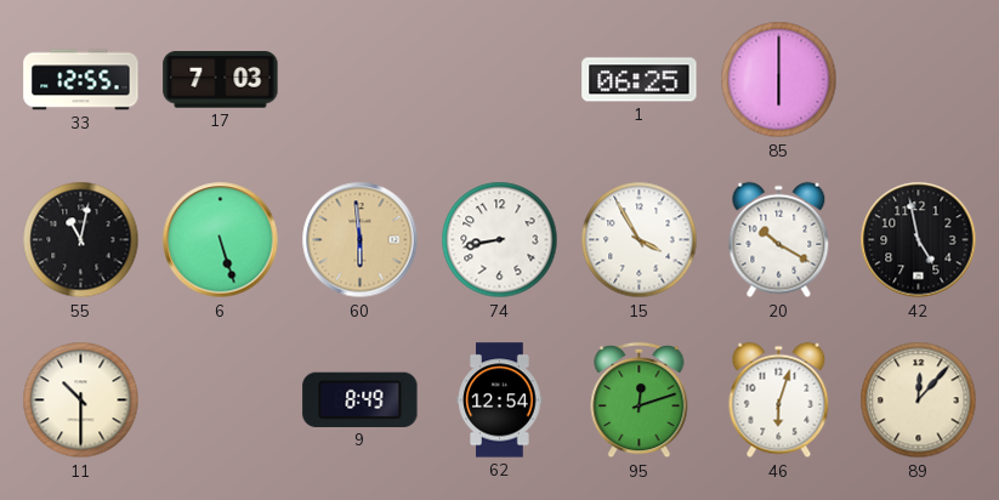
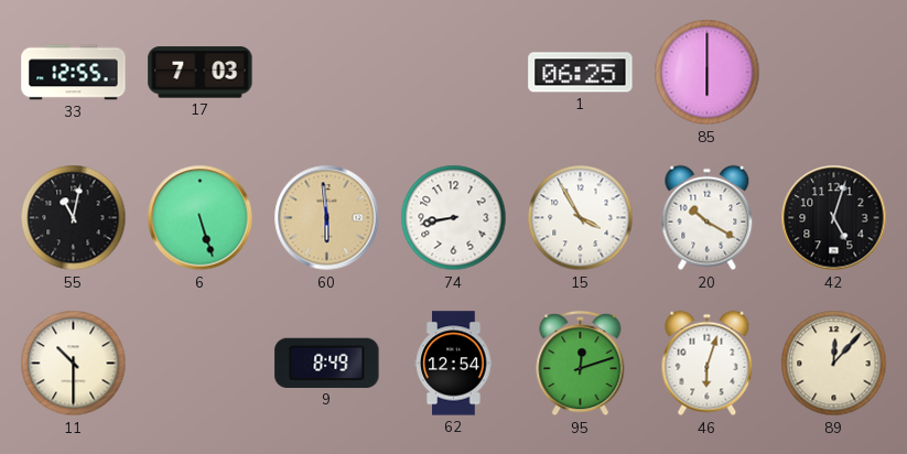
42: 4:58 -> 5:03 (834, 218)
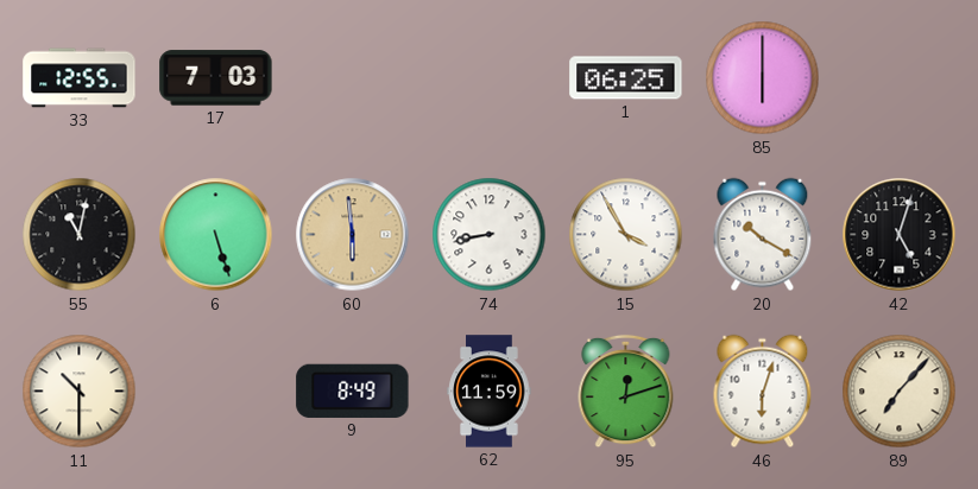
62: 12:54 -> 11:59 (490, 392)
89: 12:07 -> 7:07 (900, 392)
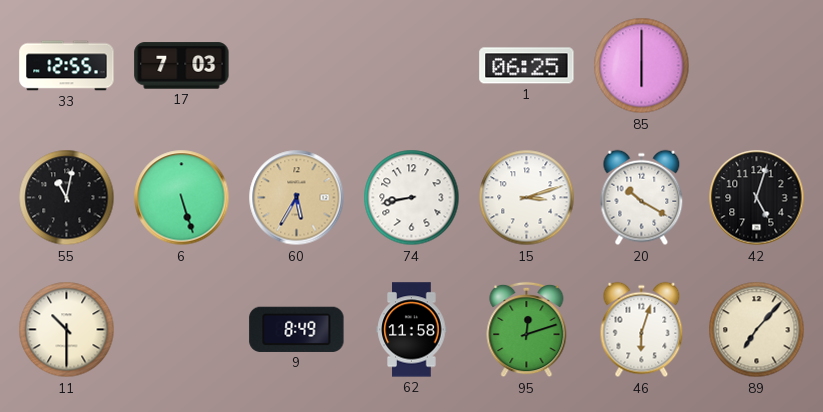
60: 5:59 -> 5:35 (297, 198)
15: 3:55 -> 3:12 (527, 198)
62: 11:59 -> 11:58 (412, 330)
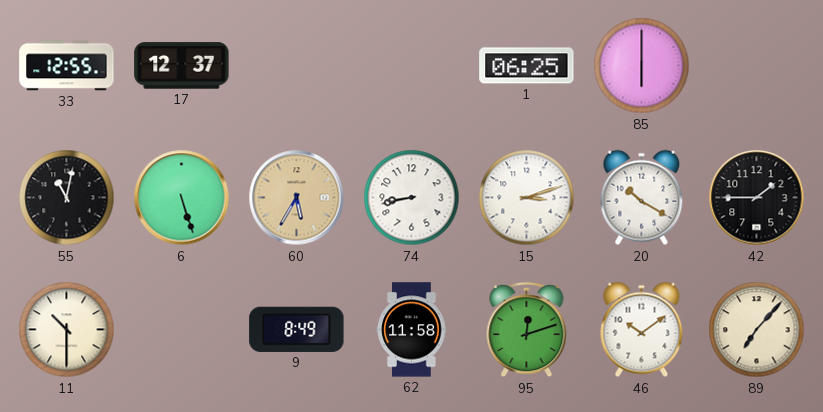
17: 7:03 -> 12:37 (182, 66)
42: 5:03 -> 1:45 (757, 198)
46: 6:03 -> 10:09 (642, 330)
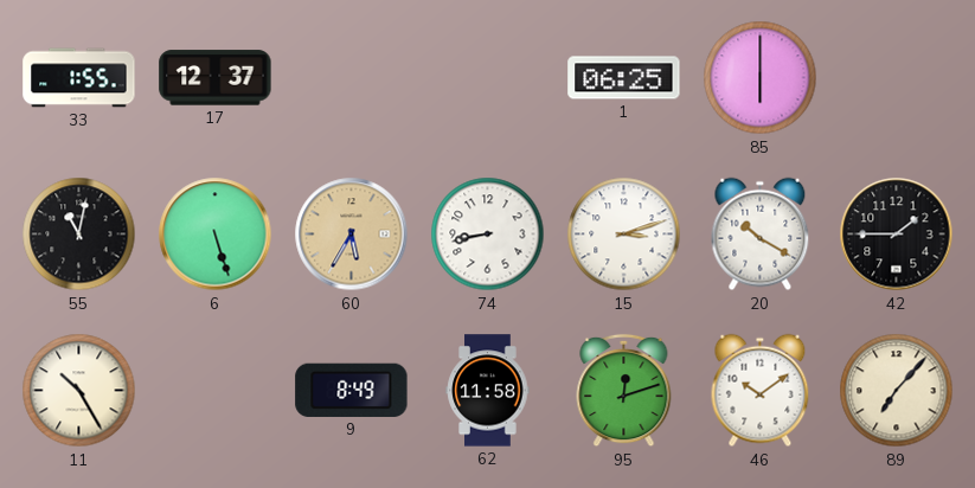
33: 12:55 -> 1:55 (79, 78)
11: 10:30 -> 10:25 (79, 391)
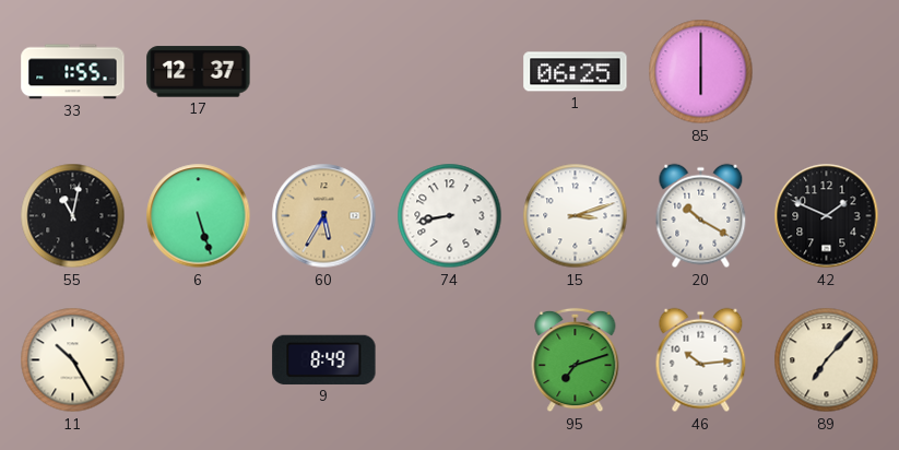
42: 1:45 -> 1:49 (827, 216)
62: 11:58 -> none (488, 391)
95: 12:12 -> 7:12 (576, 360)
46: 10:09 -> 10:14 (701, 360)
